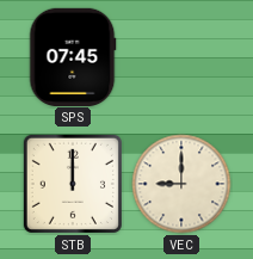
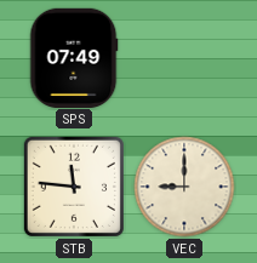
SPS: 07:45 -> 07:49 (74, 57)
STB: 12:00 -> 11:46 (74, 187)
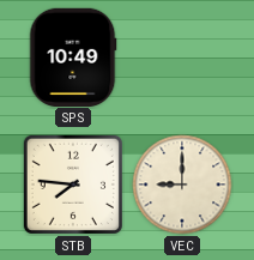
SPS: 07:49 -> 10:49 (73, 56)
STB: 11:46 -> 7:46 (73, 185)
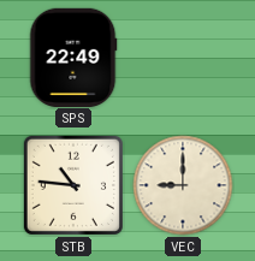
SPS: 10:49 -> 22:49 (73, 57)
STB: 7:46 -> 10:46 (73, 185)
